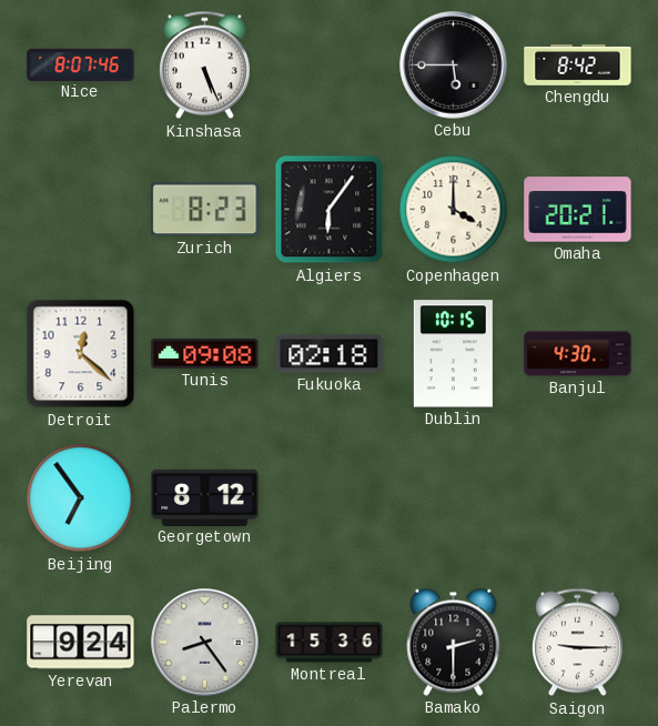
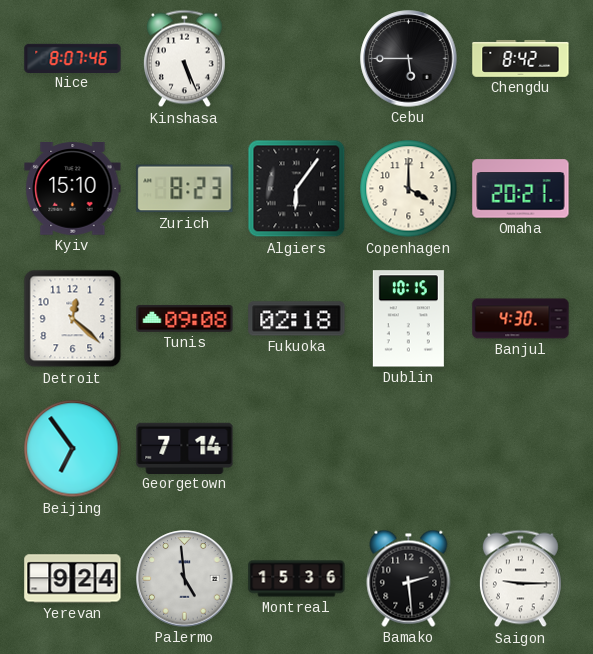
Kyiv: none -> 15:10 (73, 189)
Georgetown: 8:12 -> 7:14 (185, 448)
Palermo: 8:24 -> 4:59 (185, 579)
Bamako: 2:30 -> 2:29 (409, 578)
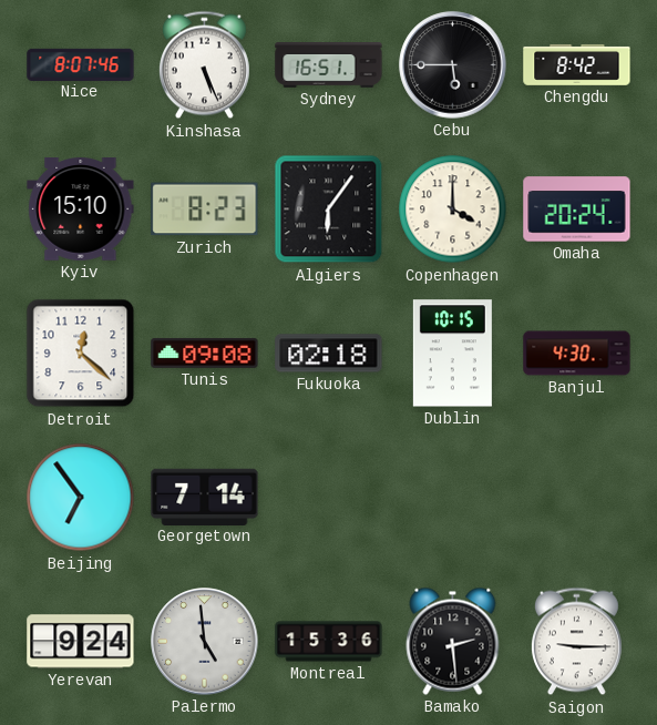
Sydney: none -> 16:51 (329, 65)
Omaha: 20:21 -> 20:24 (577, 210)
